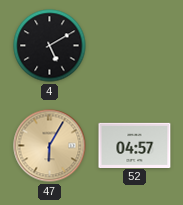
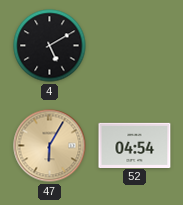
52: 04:57 -> 04:54 (135, 145)
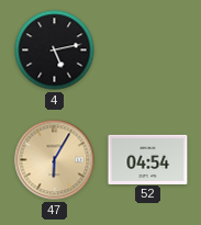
4: 5:10 -> 5:13 (55, 50)
